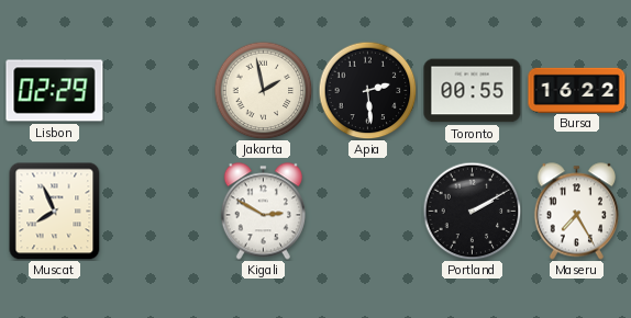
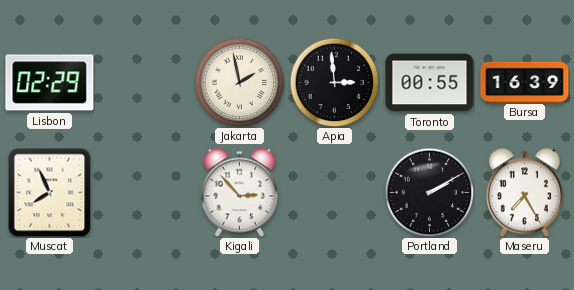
Apia: 2:29 -> 2:59 (334, 82)
Bursa: 16:22 -> 16:39 (525, 82)
Kigali: 2:50 -> 2:53 (239, 193)
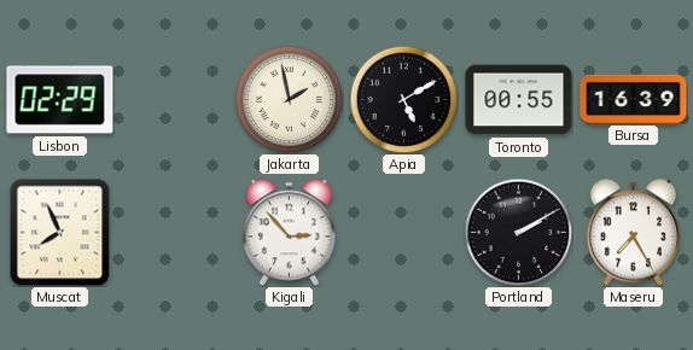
Apia: 2:59 -> 5:10 (403, 99)
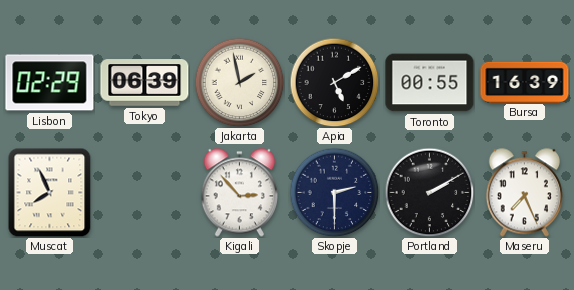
Tokyo: none -> 06:39 (145, 83)
Skopje: none -> 2:30 (334, 192)
Maseru: 7:25 -> 7:26 (524, 193)
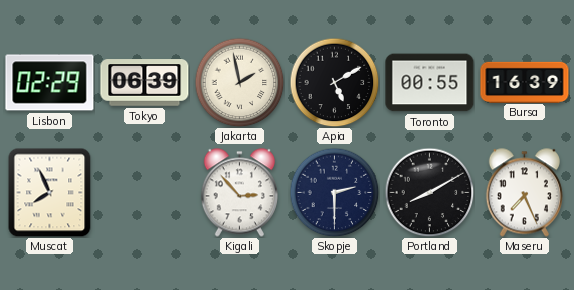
Portland: 2:10 -> 8:10 (429, 192)
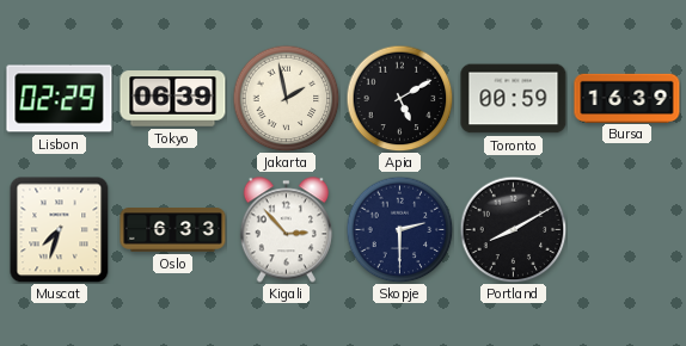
Toronto: 00:55 -> 00:59 (514, 99)
Muscat: 7:56 -> 7:33 (60, 229)
Oslo: none -> 6:33 (173, 230)
Maseru: 7:26 -> none (524, 193)
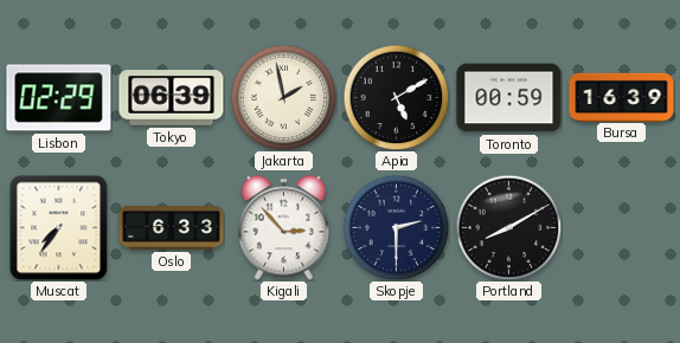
Muscat: 7:33 -> 7:36 (59, 227)
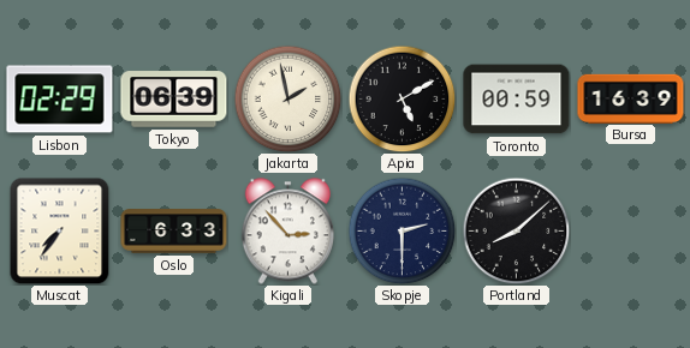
Portland: 8:10 -> 8:08 (516, 230)
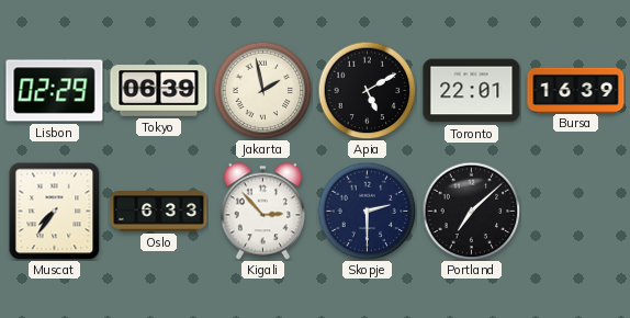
Toronto: 00:59 -> 22:01 (472, 91)
Portland: 8:08 -> 7:08 (471, 211)
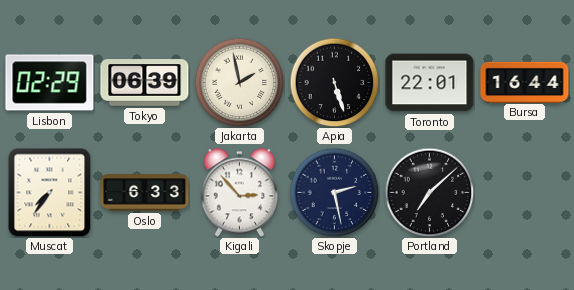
Apia: 5:10 -> 5:27 (334, 82)
Bursa: 16:39 -> 16:44 (525, 82)
Skopje: 2:30 -> 2:28 (334, 192)
